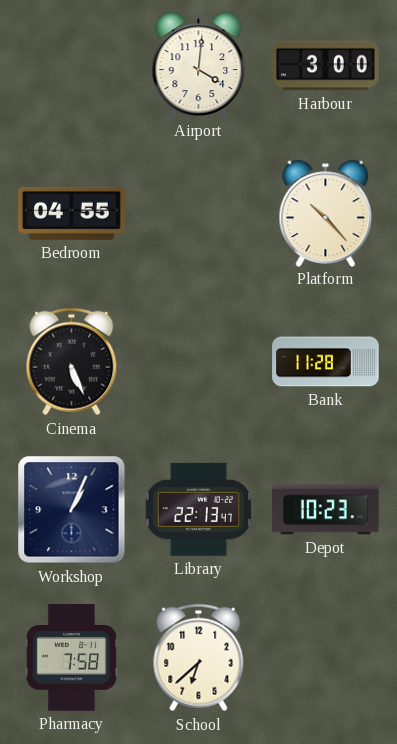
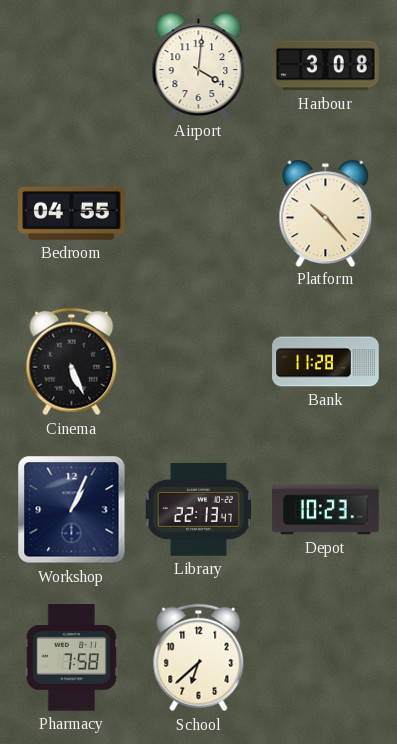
Harbour: 3:00 -> 3:08 (326, 66)
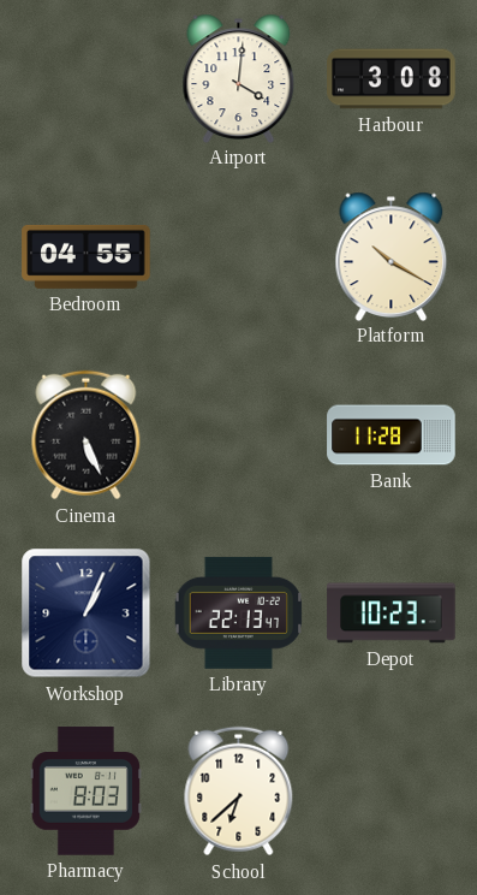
Platform: 10:23 -> 10:20 (392, 256)
Pharmacy: 7:58 -> 8:03 (85, 792)
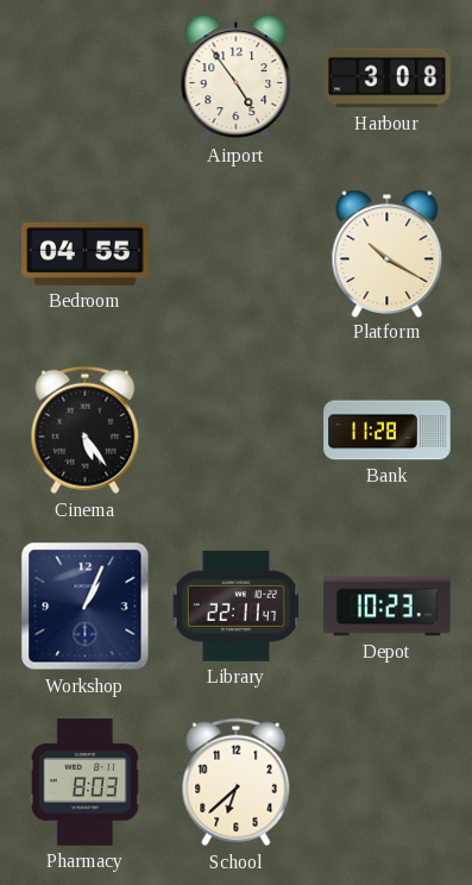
Airport: 4:01 -> 4:54 (237, 77)
Cinema: 5:26 -> 5:24 (86, 431)
Library: 22:13 -> 22:11 (235, 605)
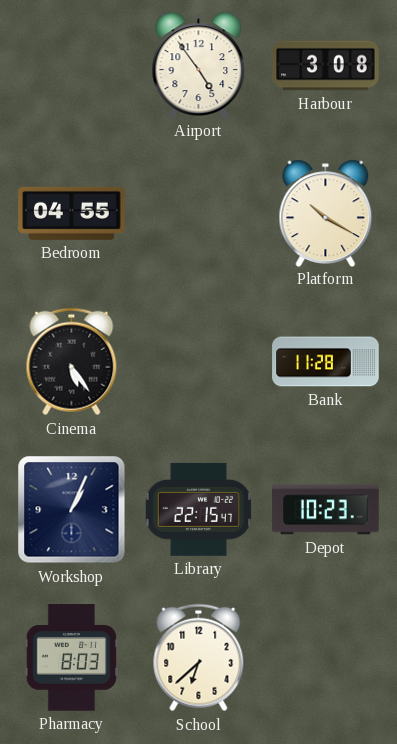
Library: 22:11 -> 22:15 (198, 509)
